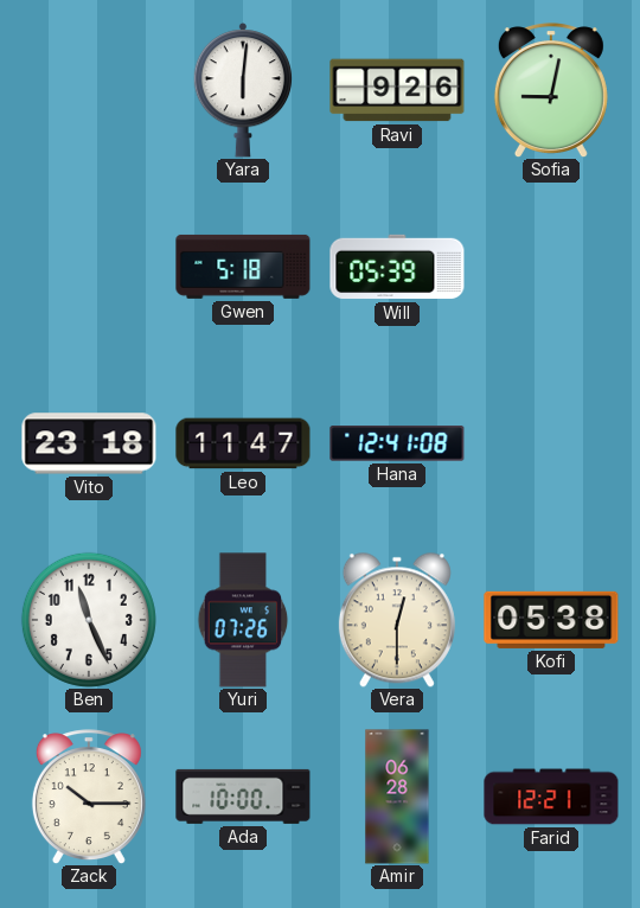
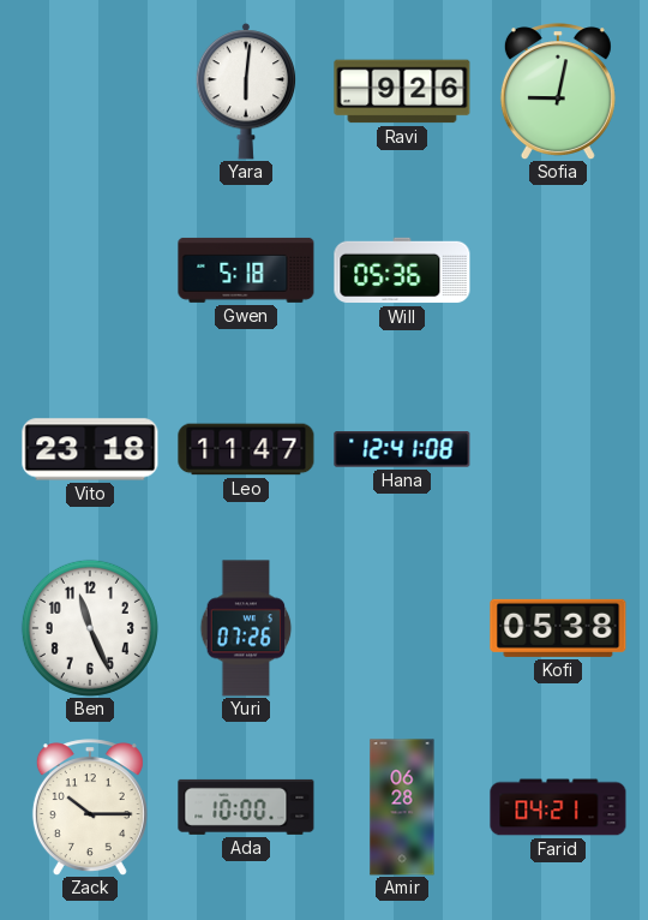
Will: 05:39 -> 05:36 (402, 270)
Vera: 12:30 -> none (397, 620)
Farid: 12:21 -> 04:21 (558, 807)
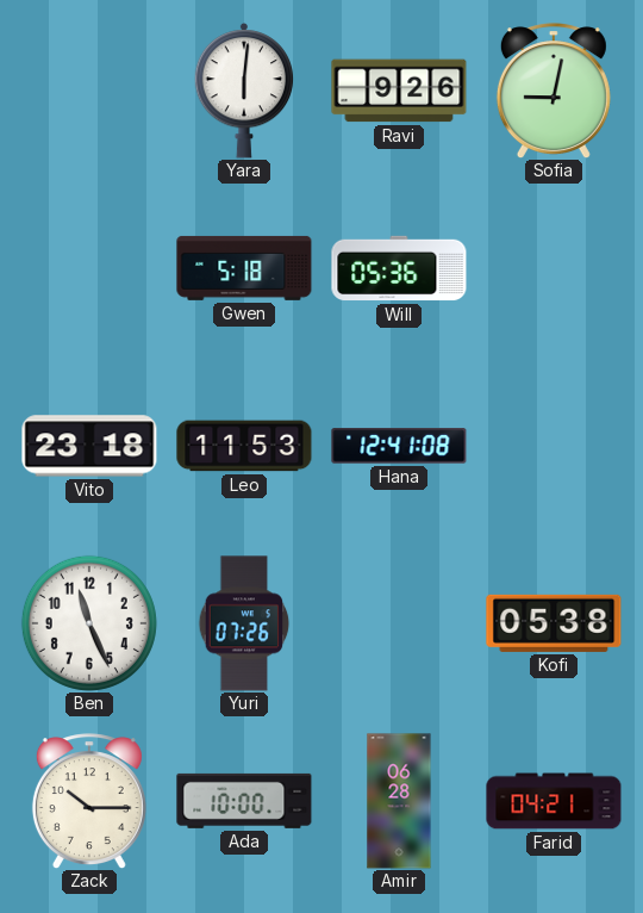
Leo: 11:47 -> 11:53 (244, 446)
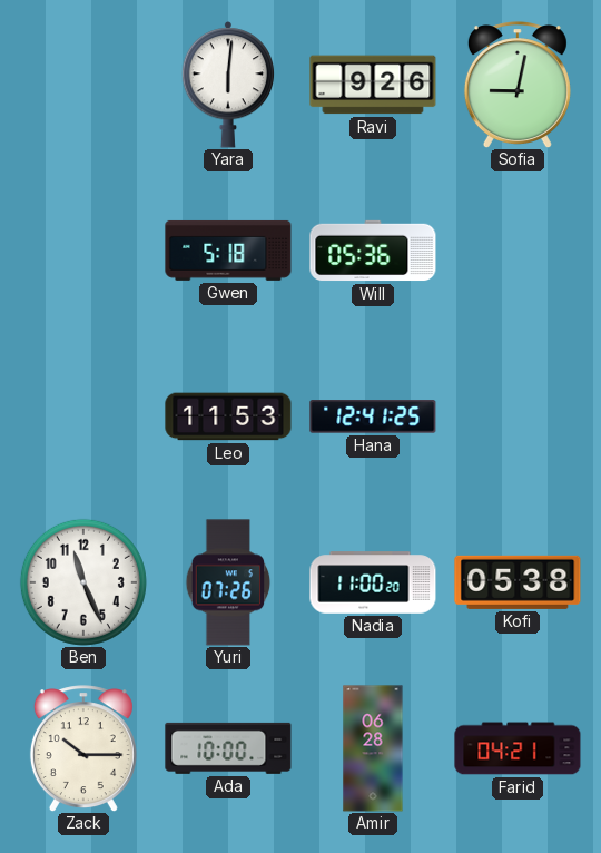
Vito: 23:18 -> none (89, 446)
Hana: 12:41:08 -> 12:41:25 (373, 416)
Nadia: none -> 11:00 (373, 582)
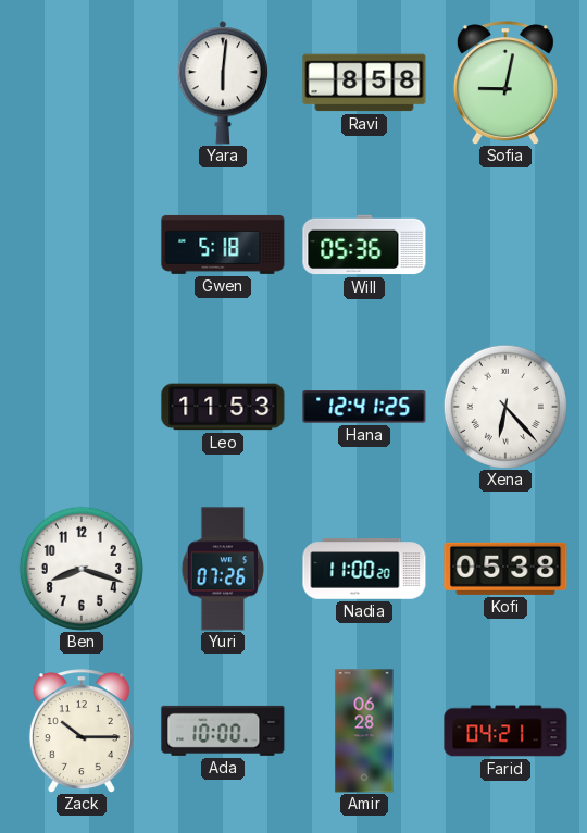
Ravi: 9:26 -> 8:58 (364, 83)
Xena: none -> 6:23 (505, 407)
Ben: 11:26 -> 8:18 (82, 569)
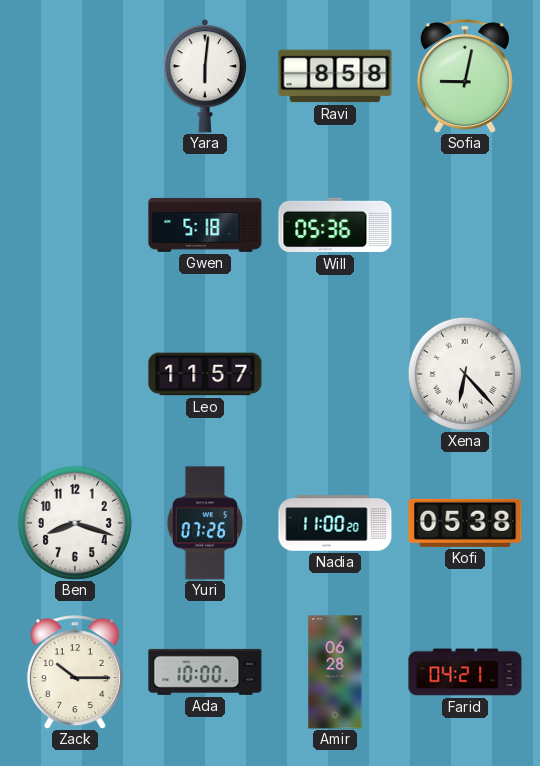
Leo: 11:53 -> 11:57 (205, 374)
Hana: 12:41 -> none (364, 407)
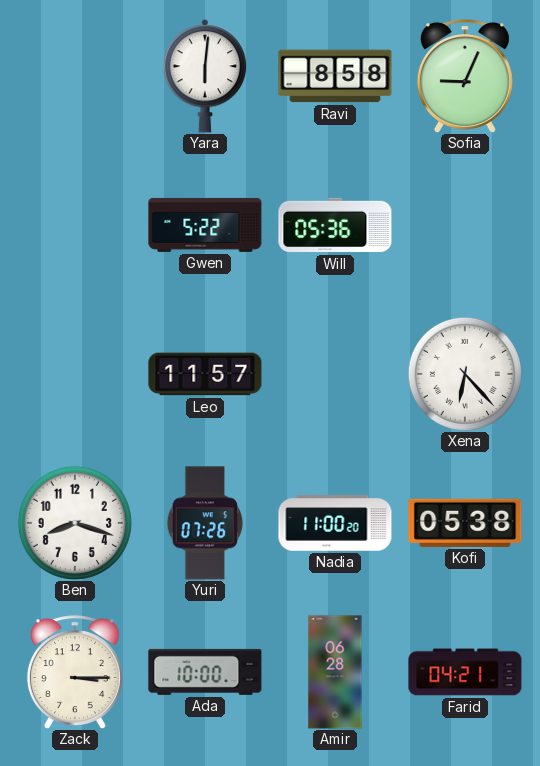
Sofia: 9:02 -> 9:04 (465, 76)
Gwen: 5:18 -> 5:22 (205, 225)
Zack: 10:15 -> 3:15 (75, 672)
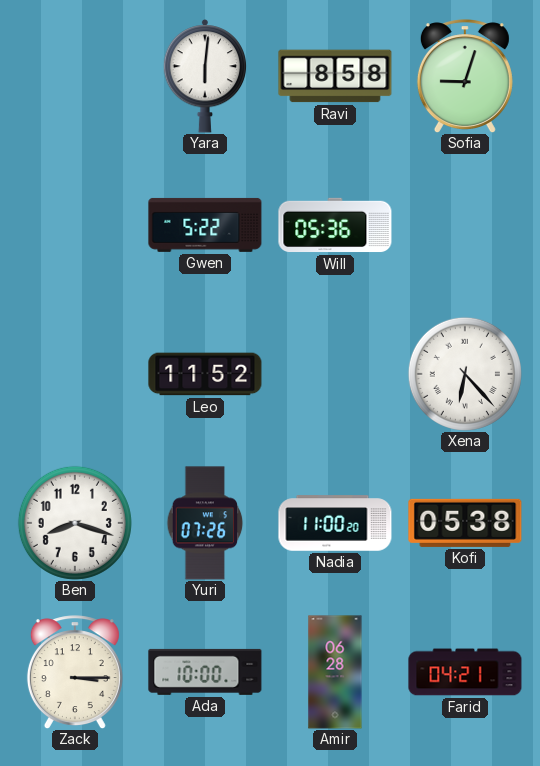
Sofia: 9:04 -> 9:03 (465, 76)
Leo: 11:57 -> 11:52 (205, 374)
